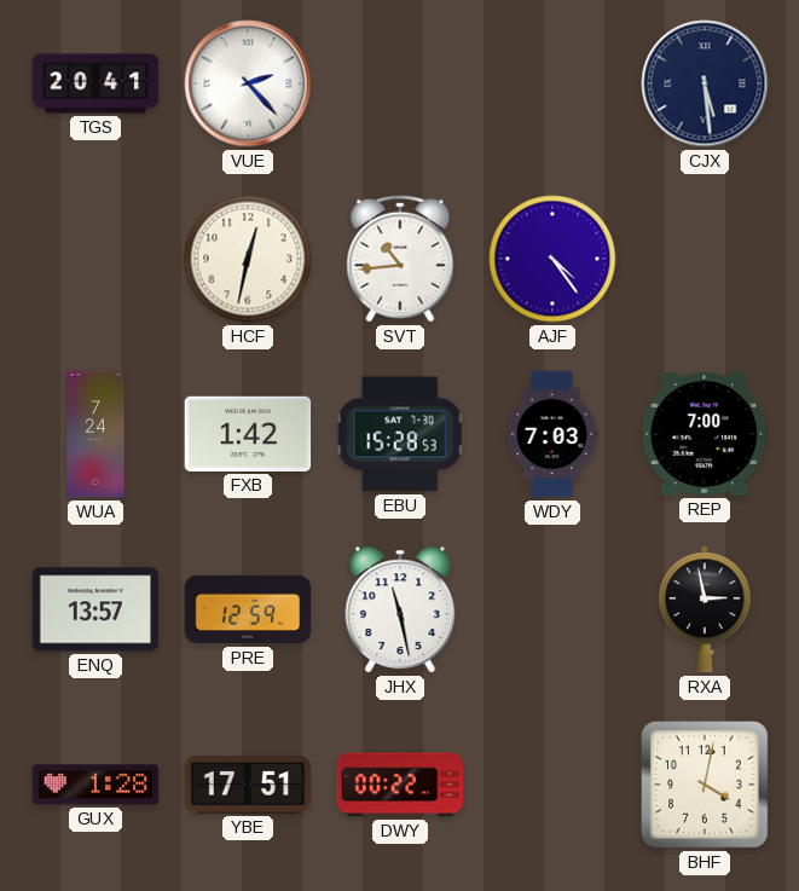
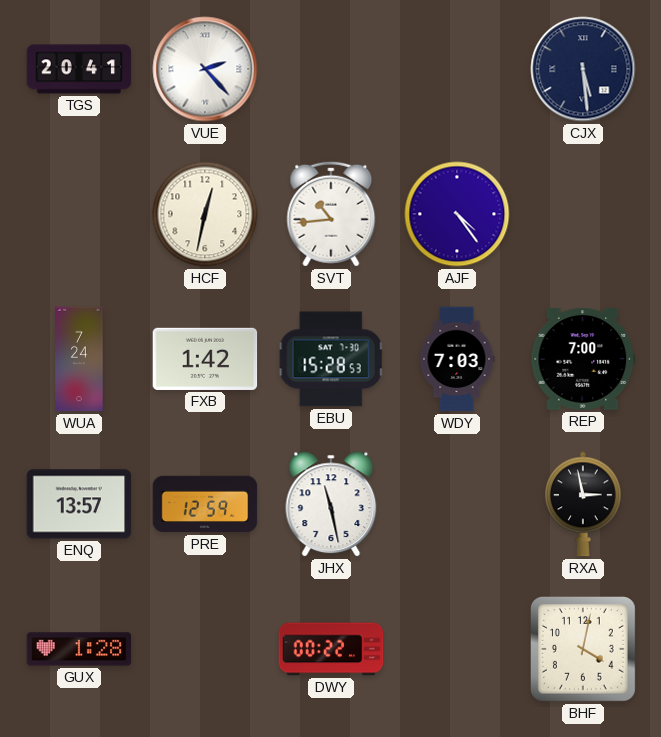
YBE: 17:51 -> none (248, 785)
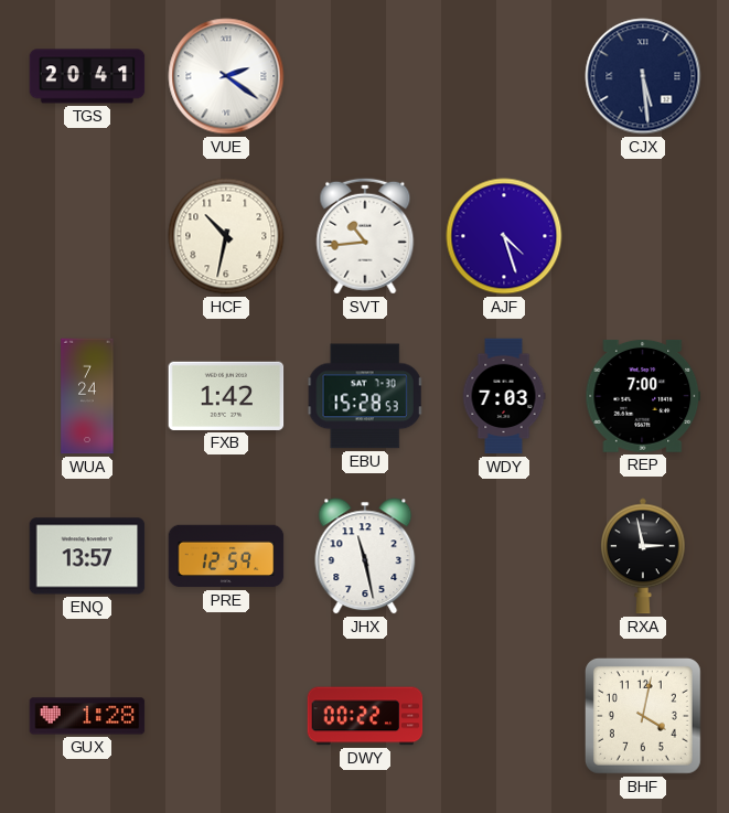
VUE: 2:23 -> 2:21 (226, 76)
HCF: 12:32 -> 10:32 (226, 236)
AJF: 4:24 -> 4:27 (504, 236)
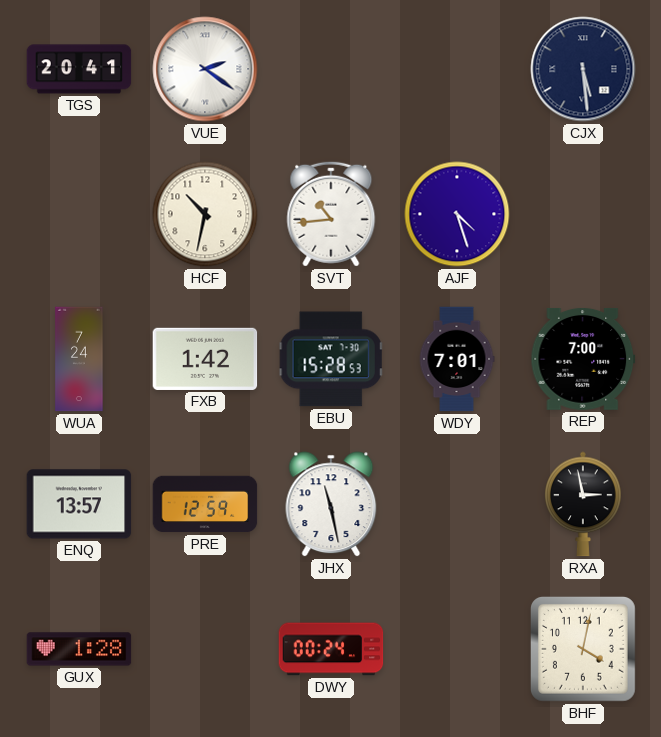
WDY: 7:03 -> 7:01 (457, 359)
DWY: 00:22 -> 00:24 (331, 649)
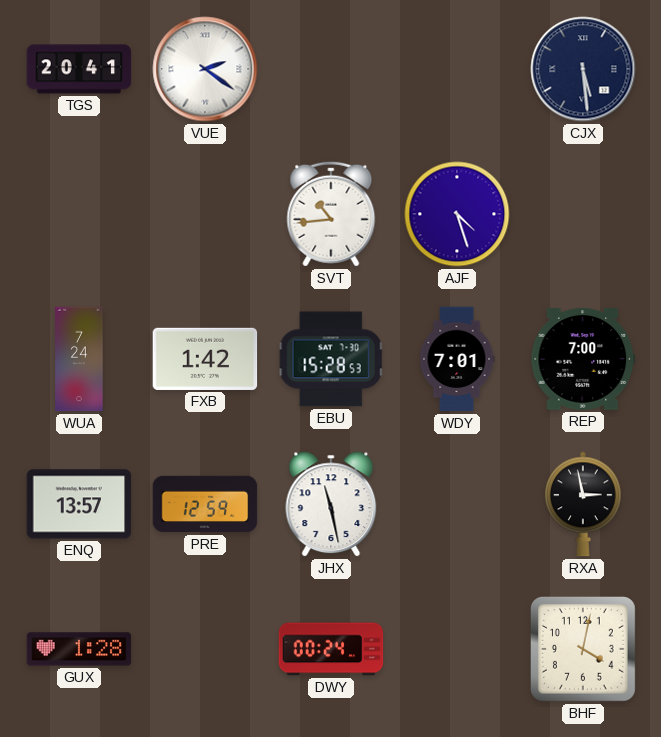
HCF: 10:32 -> none (205, 214)
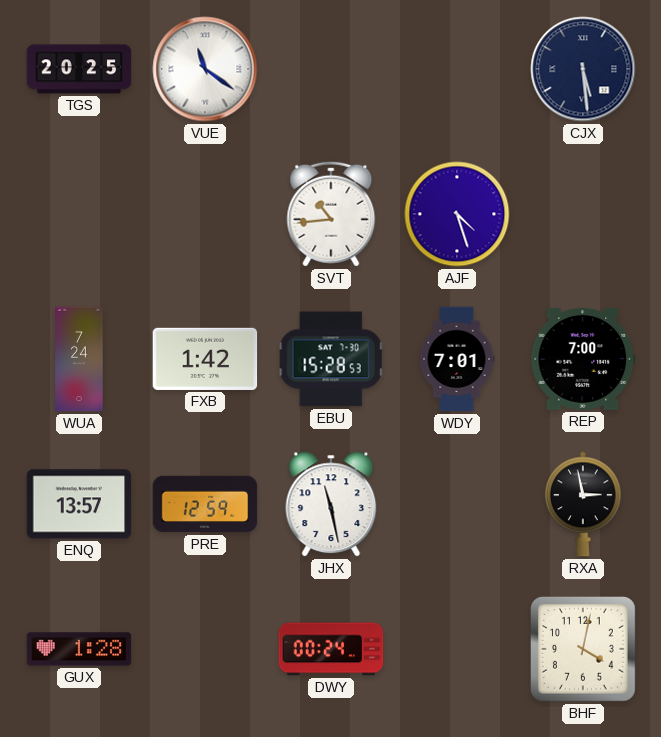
TGS: 20:41 -> 20:25 (79, 69)
VUE: 2:21 -> 11:21 (205, 69)
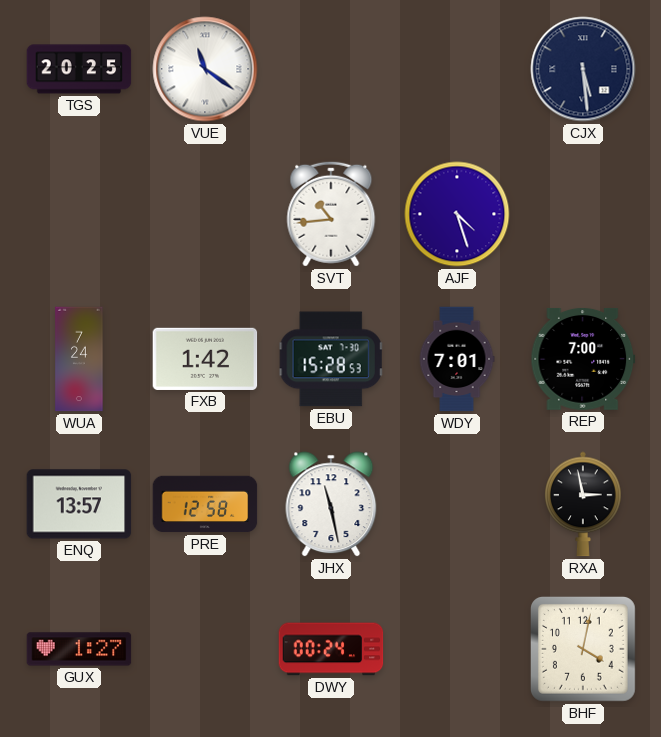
PRE: 12:59 -> 12:58 (205, 504)
GUX: 1:28 -> 1:27 (79, 649)
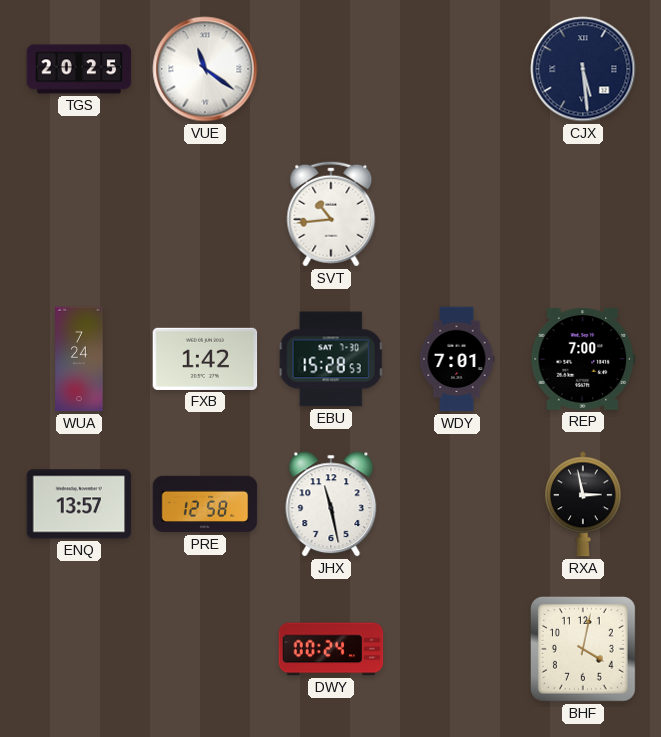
AJF: 4:27 -> none (457, 214)
GUX: 1:27 -> none (79, 649)
